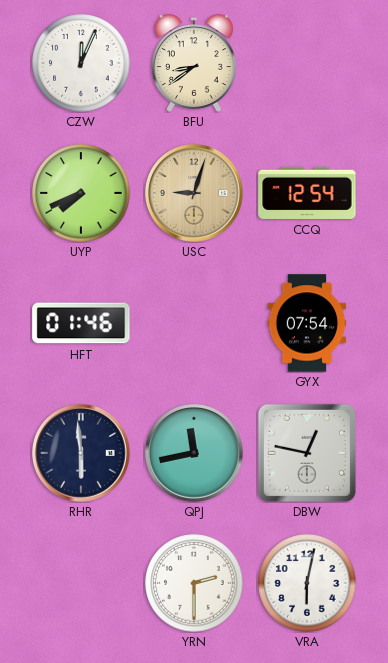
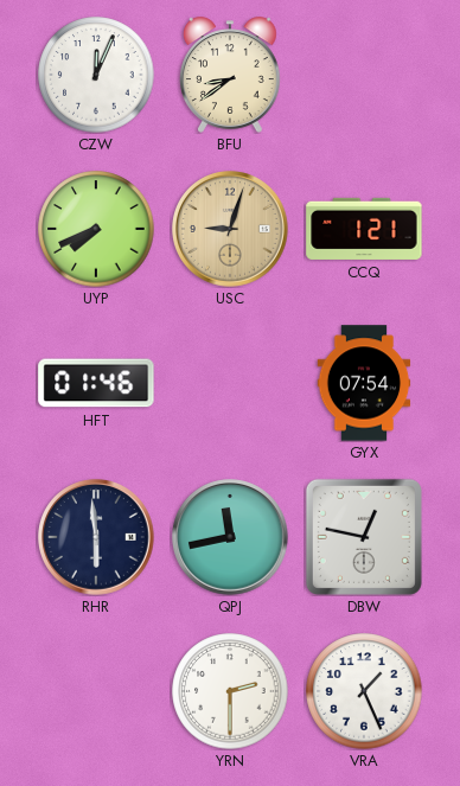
CCQ: 12:54 -> 1:21 (364, 229)
VRA: 6:02 -> 1:26 (364, 691)
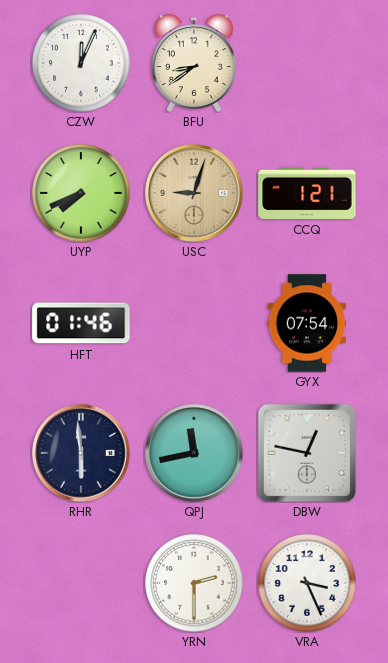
VRA: 1:26 -> 3:26 (307, 583)
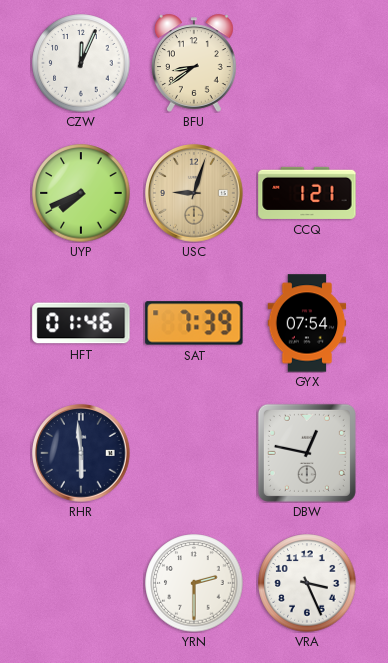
SAT: none -> 7:39 (194, 323)
QPJ: 11:43 -> none (194, 453)
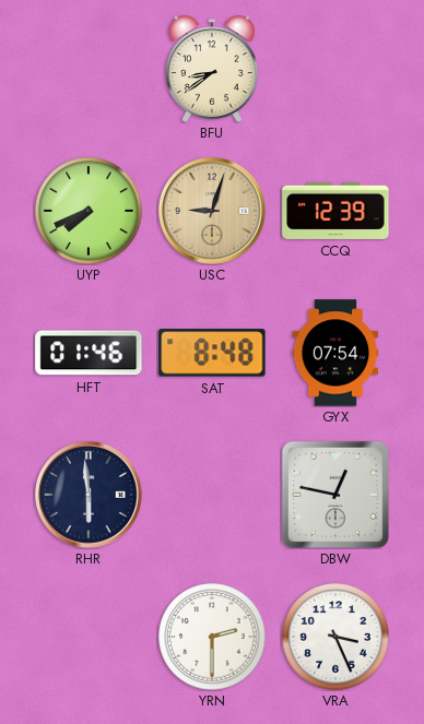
CZW: 12:04 -> none (81, 63)
CCQ: 1:21 -> 12:39 (335, 211)
SAT: 7:39 -> 8:48 (212, 353)
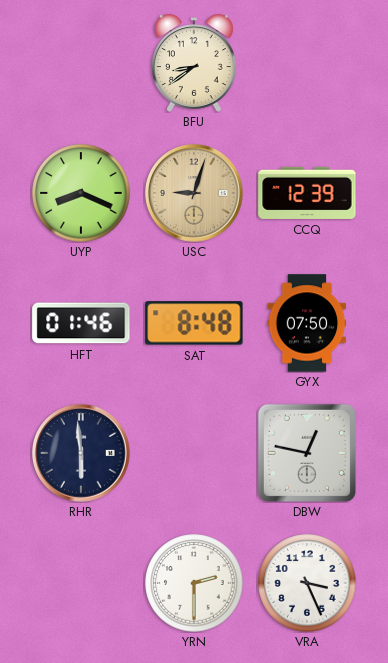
UYP: 7:41 -> 8:19 (81, 193)
GYX: 07:54 -> 07:50 (307, 323)
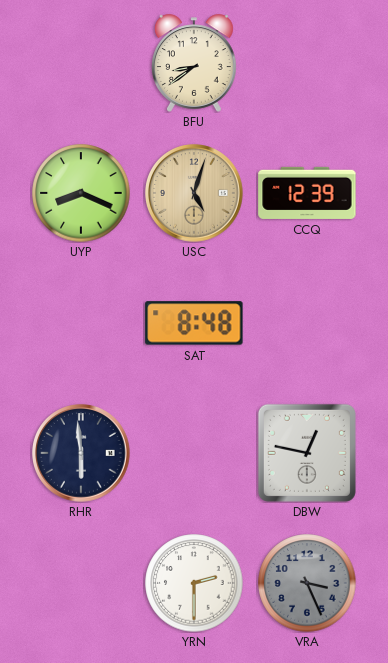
USC: 9:03 -> 5:03 (194, 193)
HFT: 01:46 -> none (81, 323)
GYX: 07:50 -> none (307, 323)
VRA dial: white -> grey (307, 583)
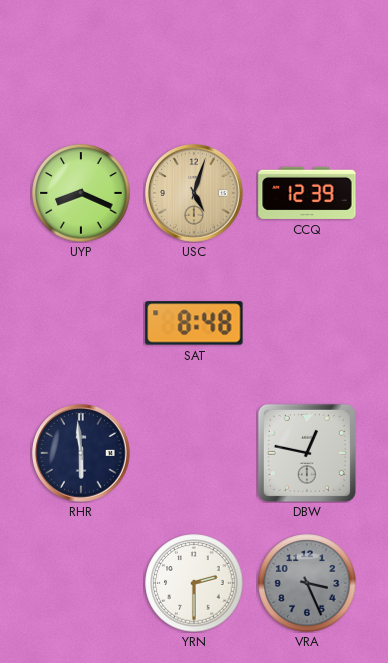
BFU: 8:39 -> none (195, 63)
